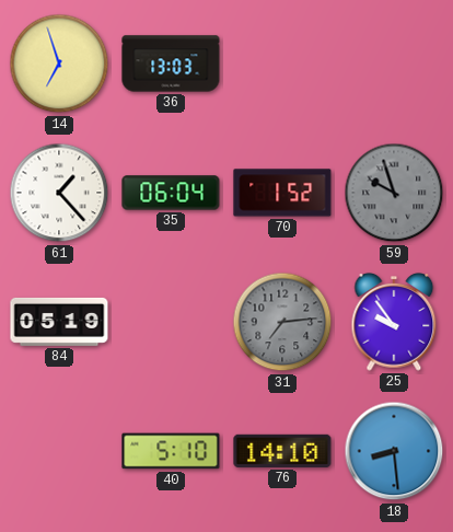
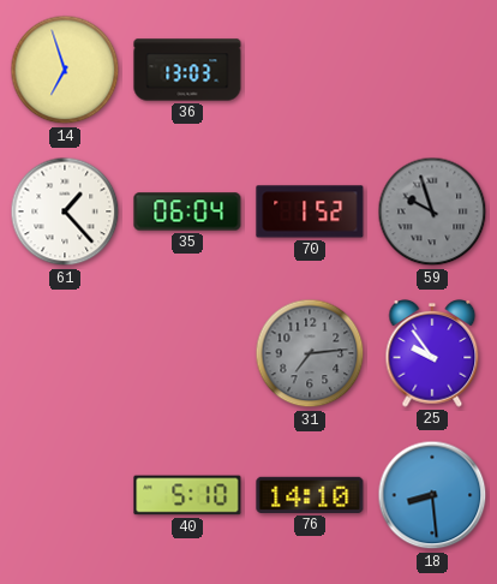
84: 05:19 -> none (59, 322)
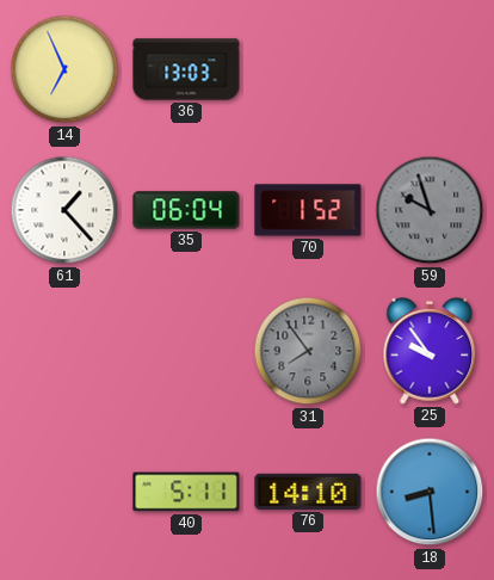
14: 6:57 -> 6:56 (64, 69)
31: 7:14 -> 7:54 (308, 351)
40: 5:10 -> 5:11 (186, 492)
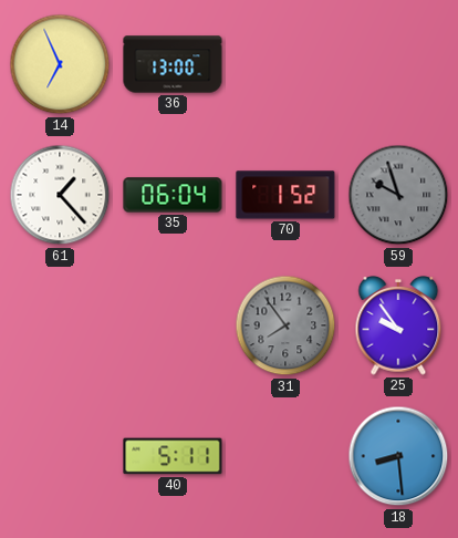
36: 13:03 -> 13:00 (173, 64)
76: 14:10 -> none (308, 492)
